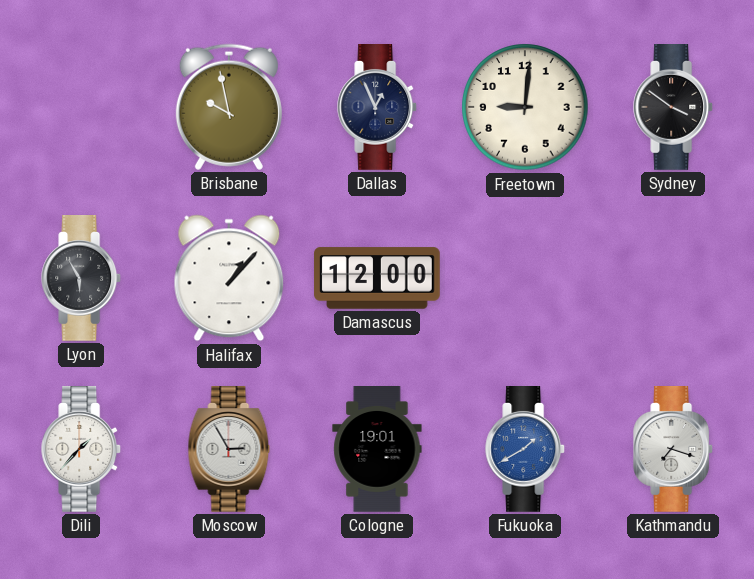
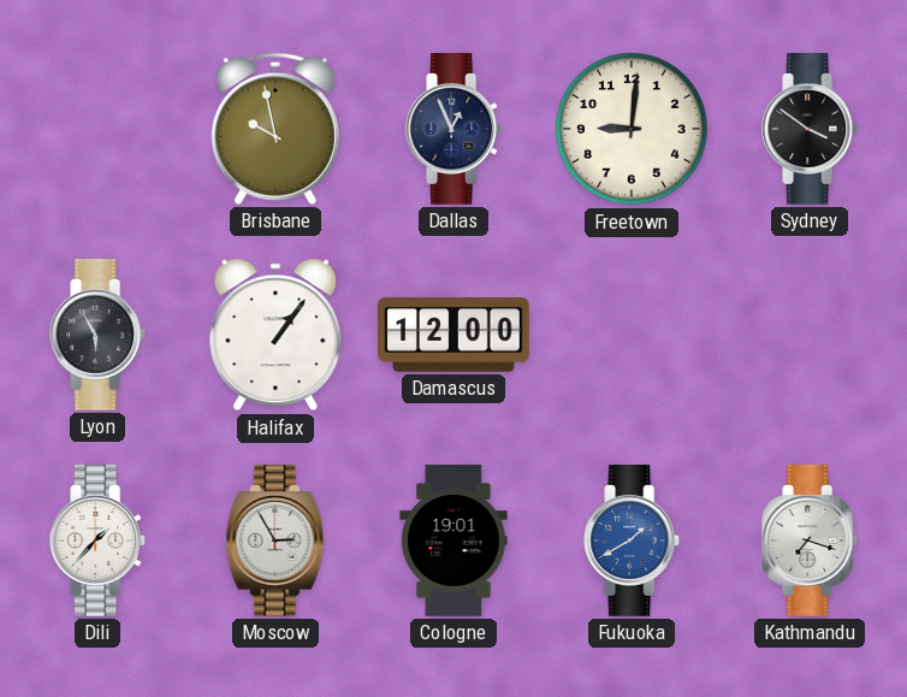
Halifax: 1:07 -> 1:06 (275, 335)
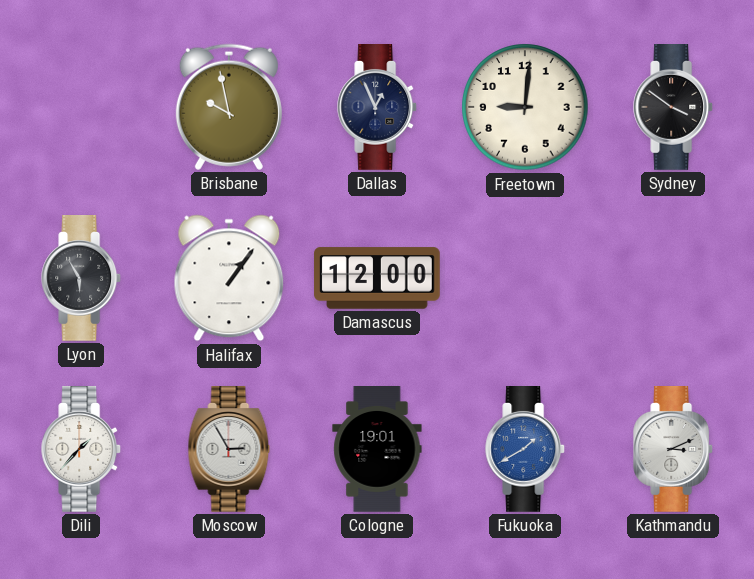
Kathmandu: 7:18 -> 3:11 (674, 450)
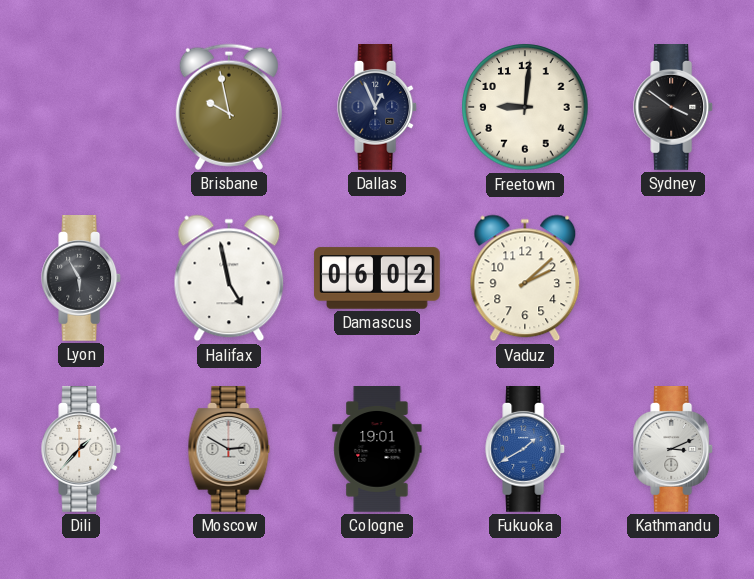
Halifax: 1:06 -> 4:58 (229, 278)
Damascus: 12:00 -> 06:02 (377, 278)
Vaduz: none -> 2:08 (525, 278)
Moscow: 2:55 -> 2:50 (229, 450)
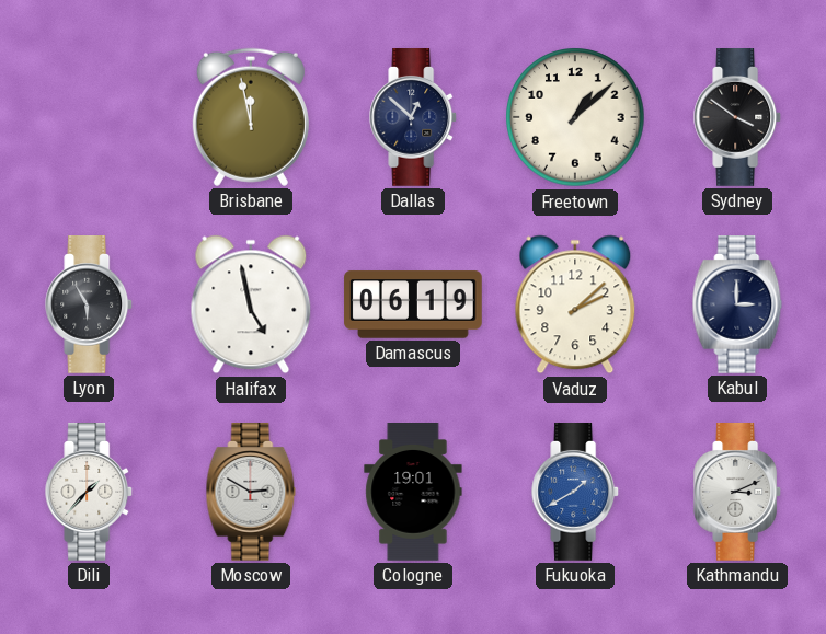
Brisbane: 9:58 -> 11:58 (251, 117)
Dallas: 12:56 -> 12:52 (414, 118)
Freetown: 9:01 -> 1:08 (575, 117)
Damascus: 06:02 -> 06:19 (413, 304)
Kabul: none -> 3:00 (737, 306)
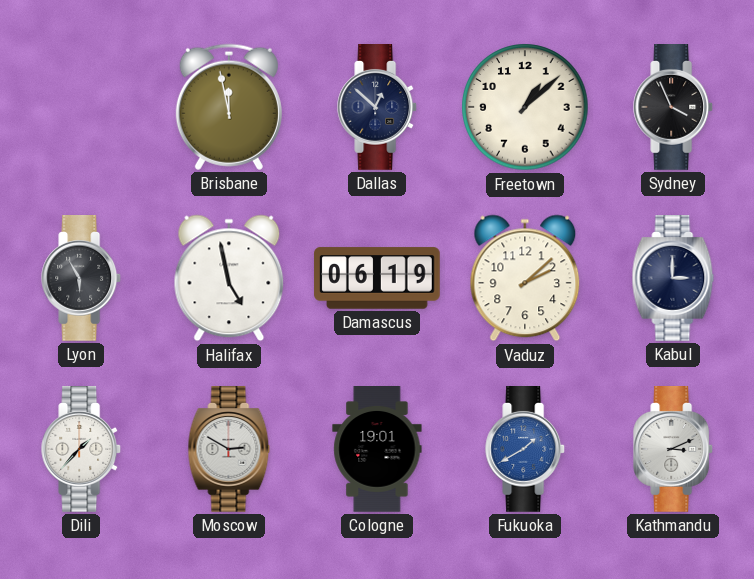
Sydney: 3:51 -> 3:56 (674, 108)
